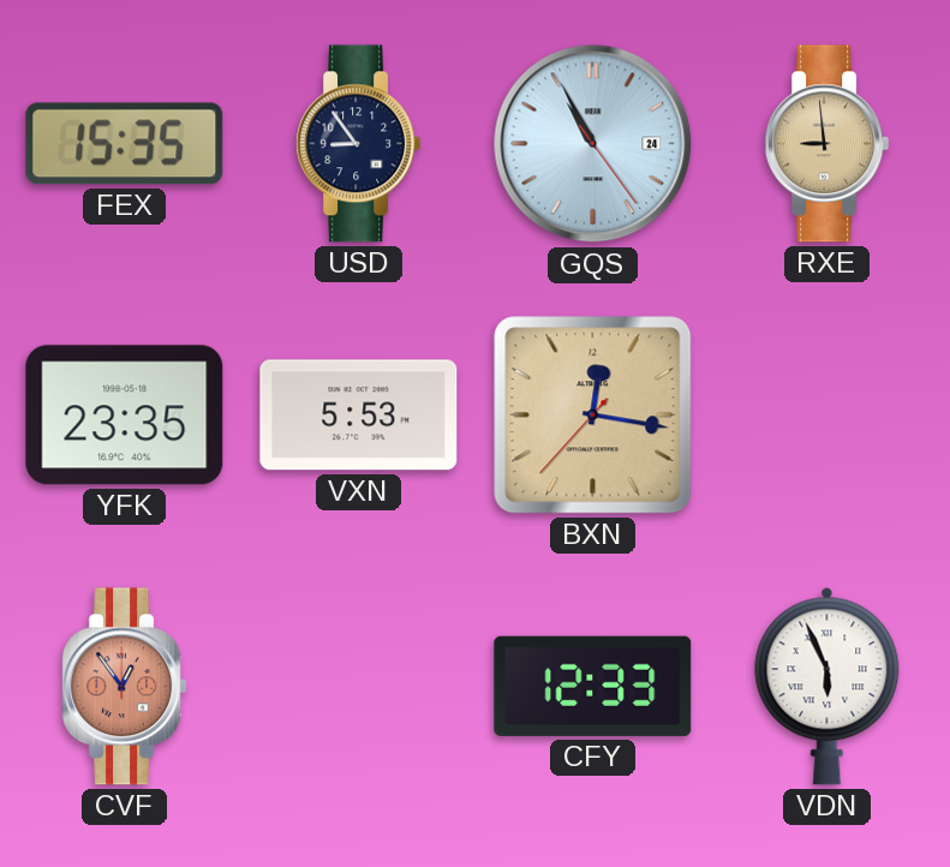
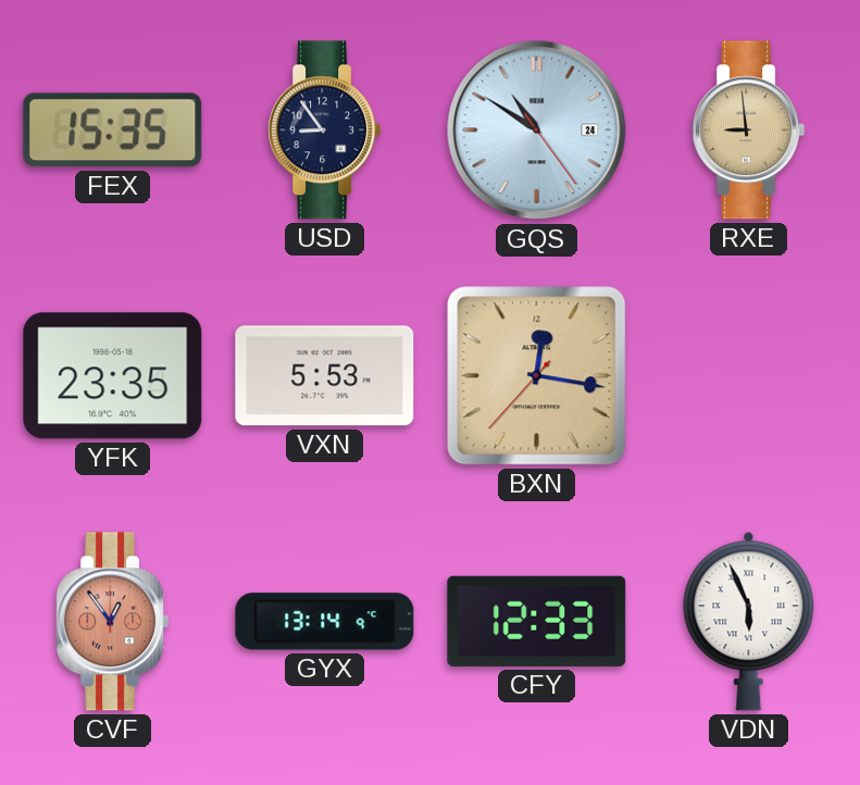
GQS: 10:55 -> 10:50 (537, 130)
GYX: none -> 13:14 (325, 622)
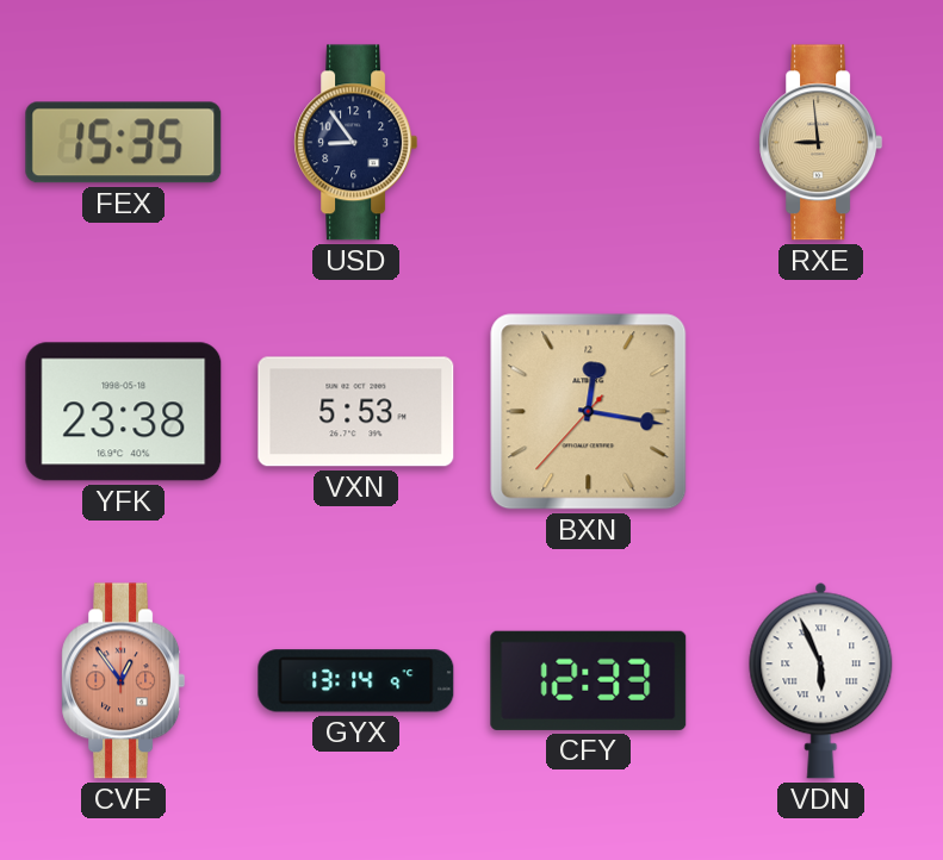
GQS: 10:50 -> none (537, 130)
YFK: 23:35 -> 23:38 (124, 412)
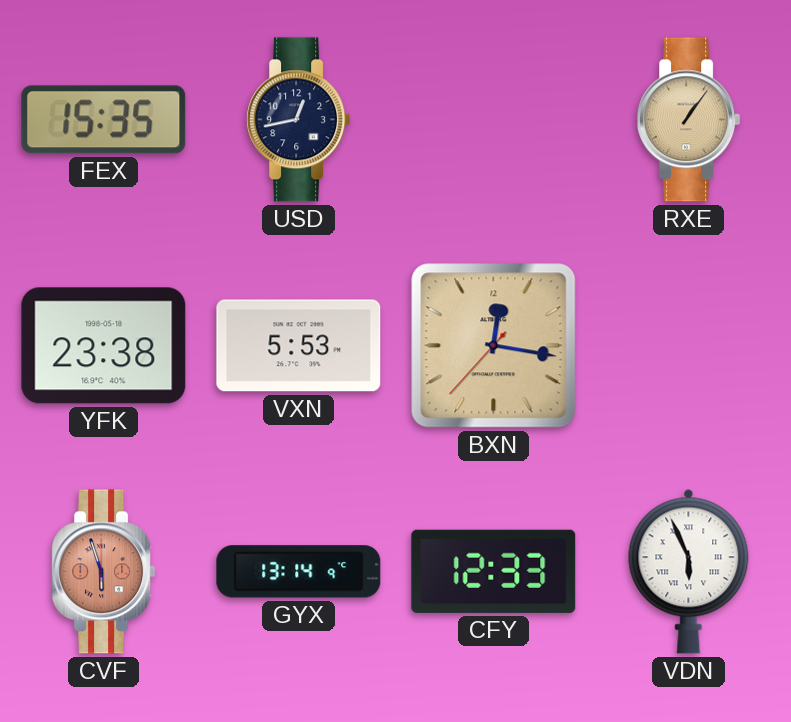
USD: 8:54 -> 12:43 (299, 120)
RXE: 8:59 -> 1:06 (689, 120)
CVF: 12:54 -> 5:57 (104, 572)
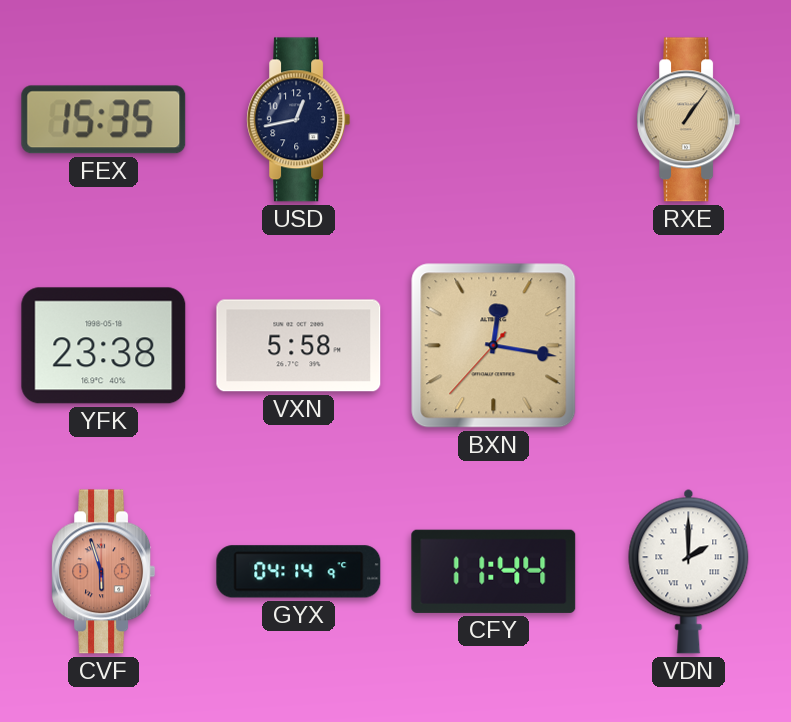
VXN: 5:53 -> 5:58 (299, 346)
GYX: 13:14 -> 04:14 (299, 572)
CFY: 12:33 -> 11:44 (494, 571)
VDN: 5:56 -> 2:00 (689, 571)
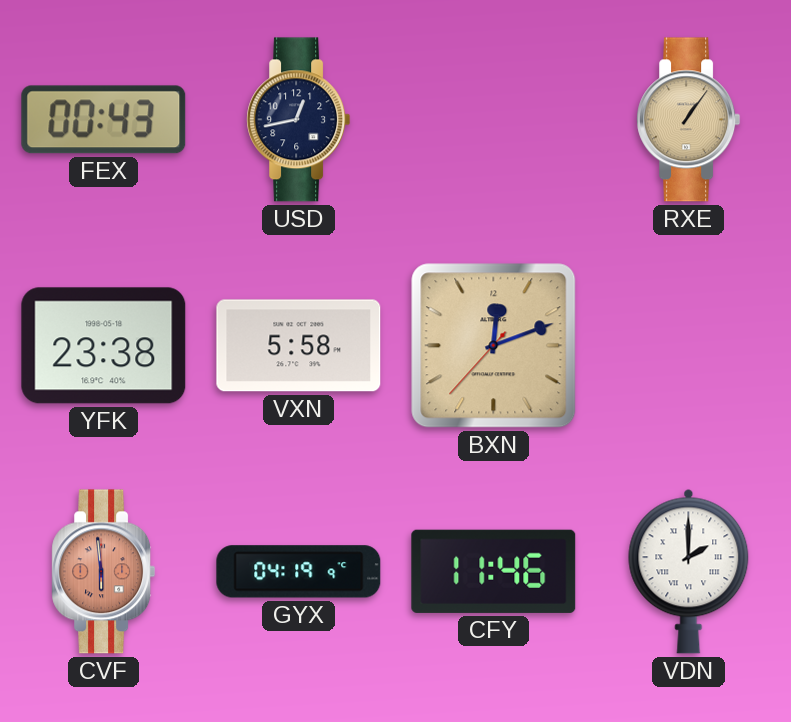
FEX: 15:35 -> 00:43 (104, 120)
BXN: 12:16 -> 12:11 (494, 346)
CVF: 5:57 -> 5:59 (104, 572)
GYX: 04:14 -> 04:19 (299, 572)
CFY: 11:44 -> 11:46 (494, 571)
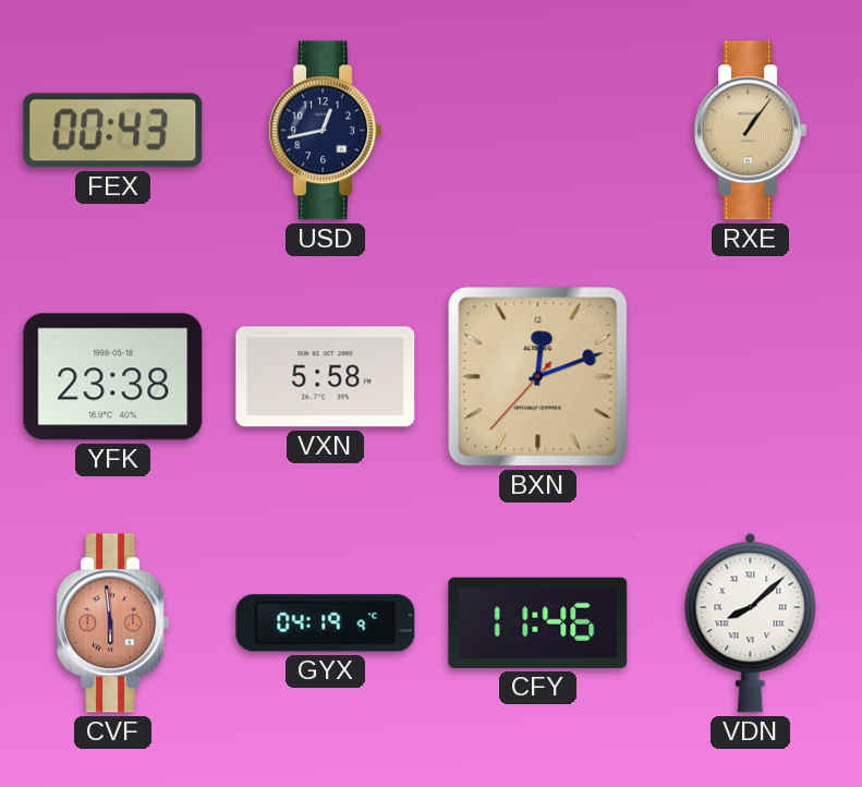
VDN: 2:00 -> 8:08 (751, 622)
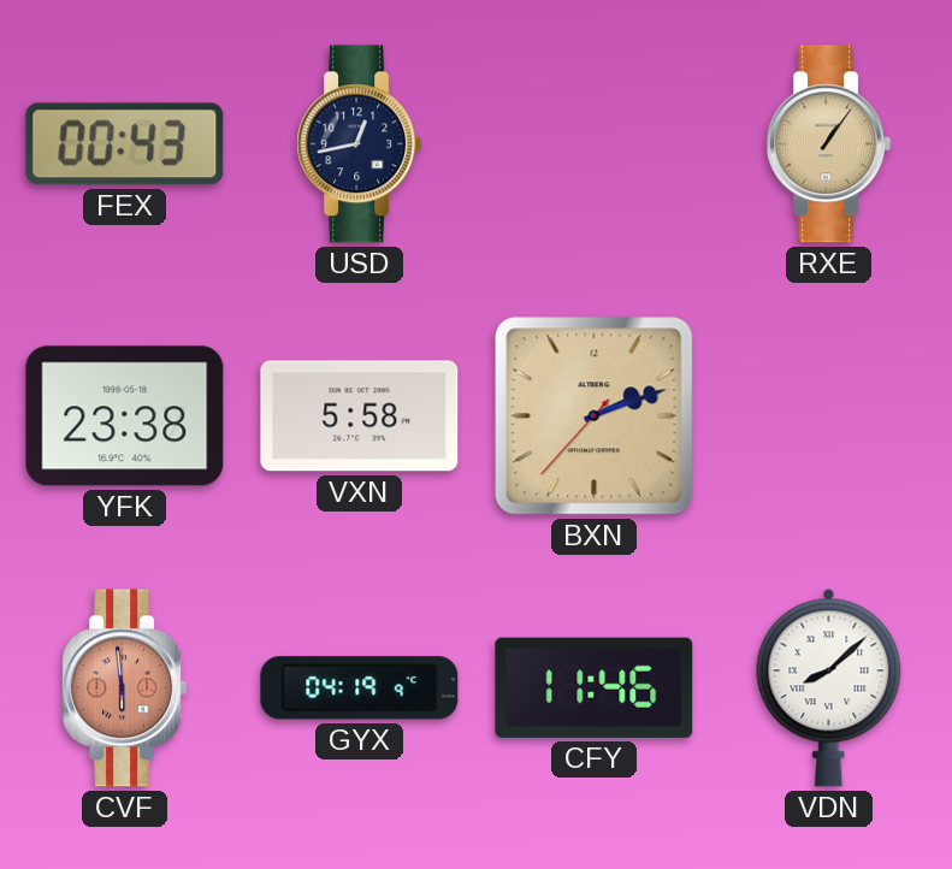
BXN: 12:11 -> 2:11 (595, 416)
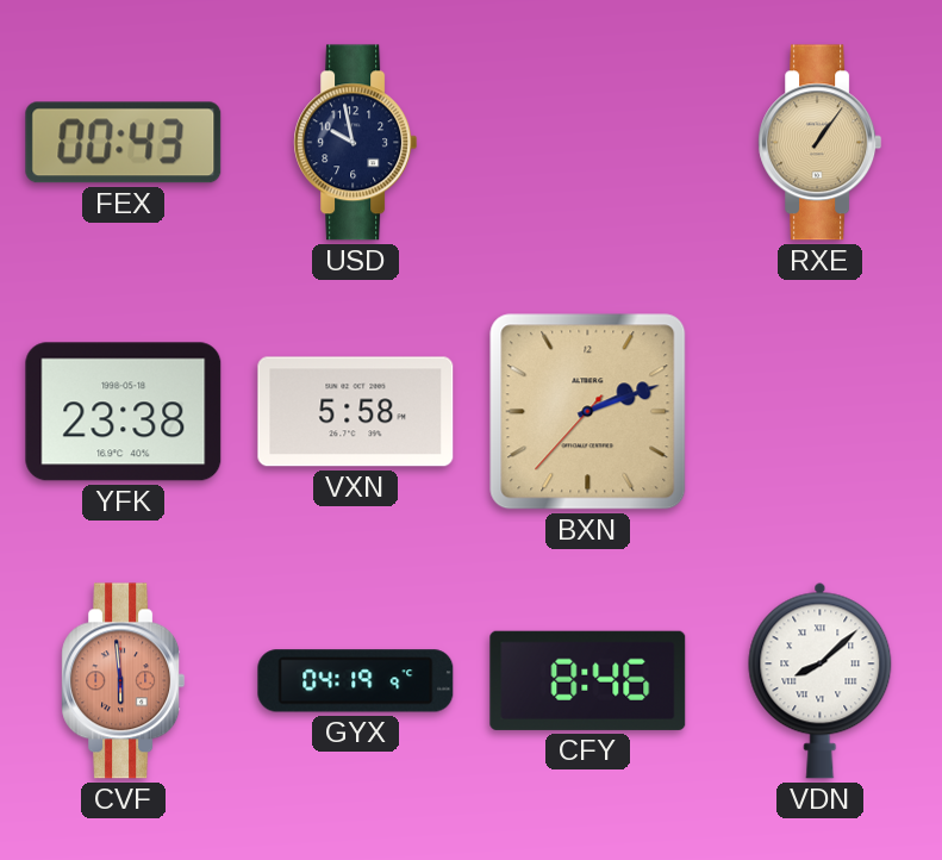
USD: 12:43 -> 9:58 (356, 143)
CFY: 11:46 -> 8:46 (588, 680)
